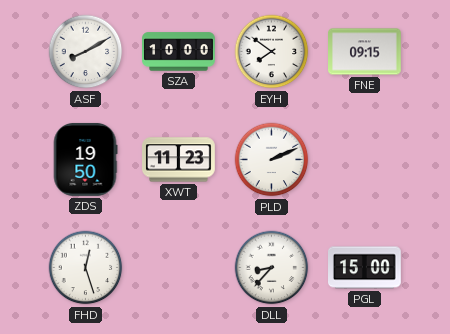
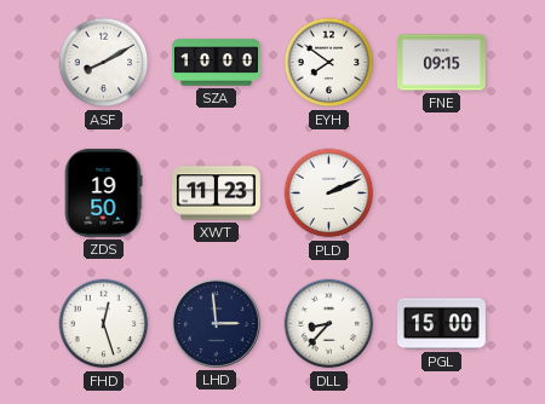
LHD: none -> 2:59 (216, 323)
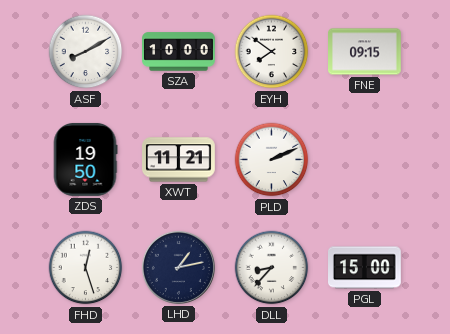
XWT: 11:23 -> 11:21 (179, 160)
LHD: 2:59 -> 1:13 (178, 267)
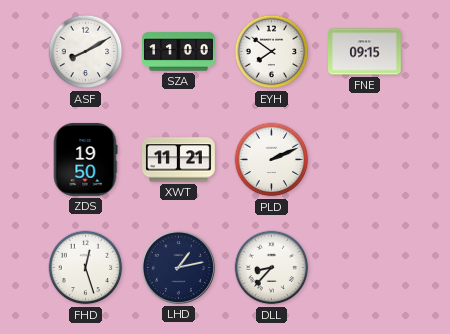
SZA: 10:00 -> 11:00 (179, 52)
PGL: 15:00 -> none (365, 268)
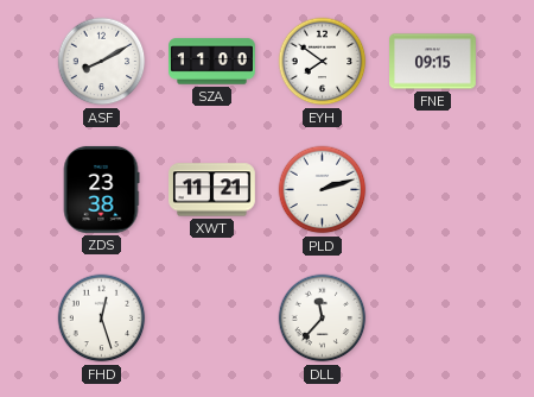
ZDS: 19:50 -> 23:38 (101, 189)
PLD: 2:11 -> 2:12 (323, 190)
LHD: 1:13 -> none (178, 267)
DLL: 8:37 -> 11:37 (323, 319)
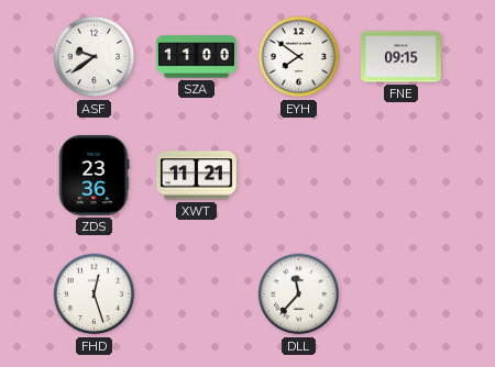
ASF: 8:10 -> 9:39 (95, 57)
ZDS: 23:38 -> 23:36 (94, 175)
PLD: 2:12 -> none (323, 190)
